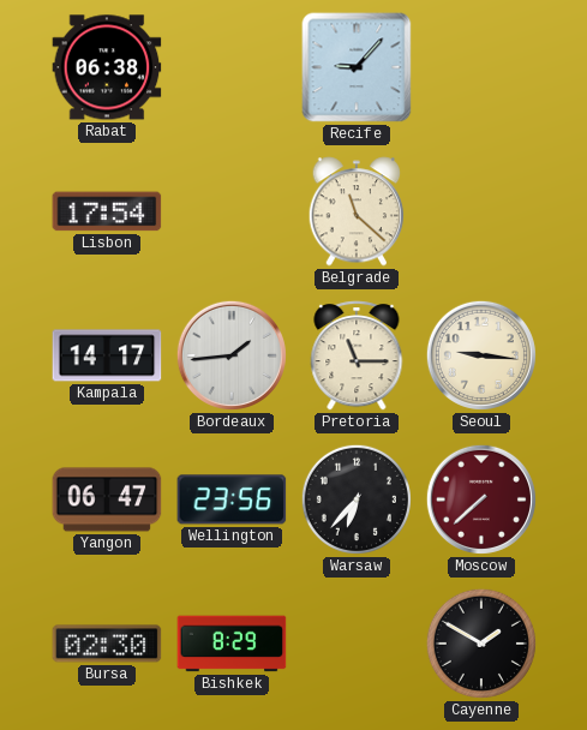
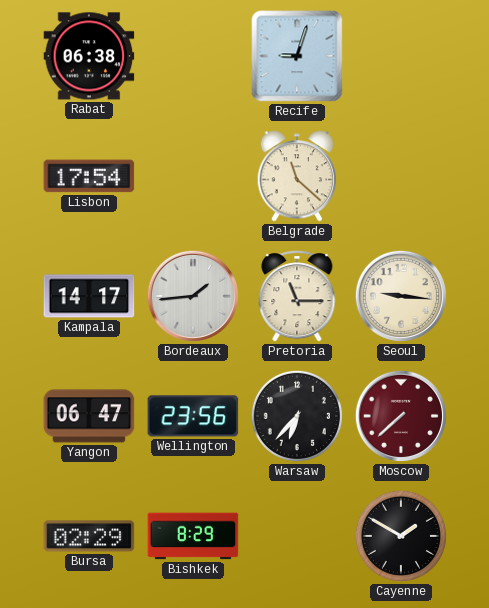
Recife: 9:07 -> 9:03 (297, 56)
Bursa: 02:30 -> 02:29 (89, 536)
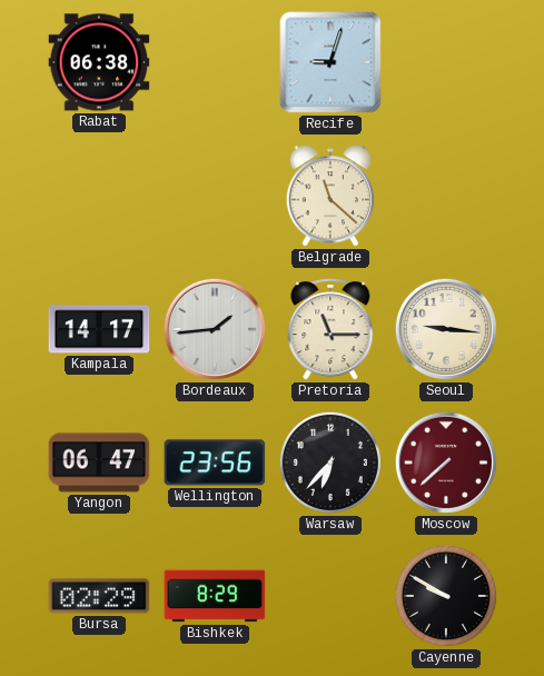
Lisbon: 17:54 -> none (89, 176)
Cayenne: 1:50 -> 9:50 (446, 596)
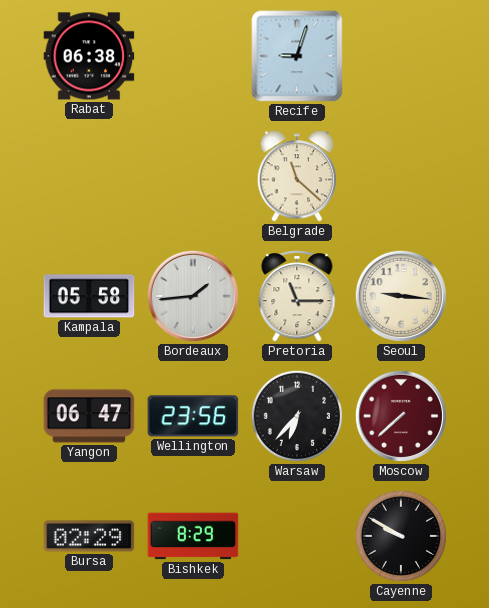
Kampala: 14:17 -> 05:58 (89, 296)
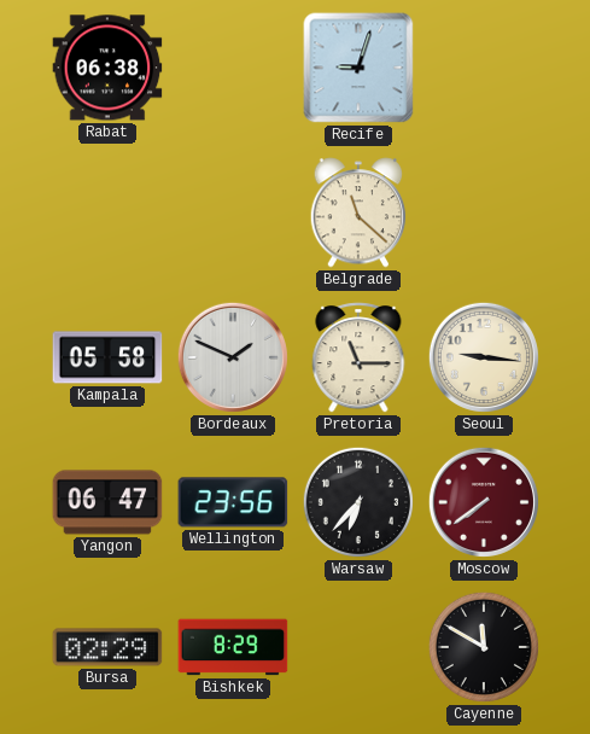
Bordeaux: 1:44 -> 1:49 (233, 357)
Moscow: 7:38 -> 7:39 (484, 502)
Cayenne: 9:50 -> 11:50 (484, 647)
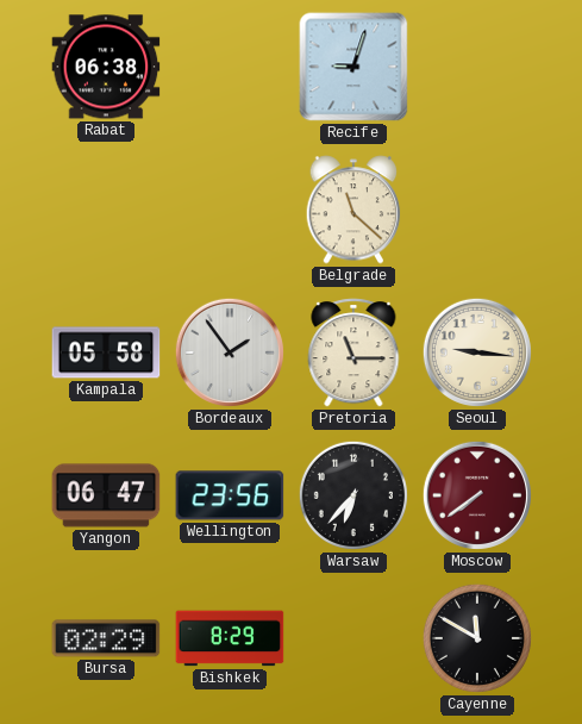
Bordeaux: 1:49 -> 1:54 (230, 352)
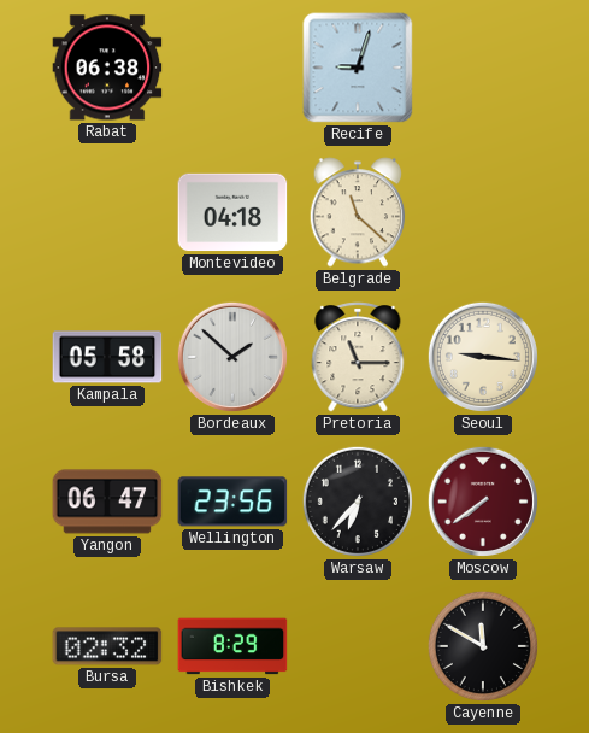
Montevideo: none -> 04:18 (232, 212)
Bordeaux: 1:54 -> 1:52 (232, 357)
Bursa: 02:29 -> 02:32 (107, 646)
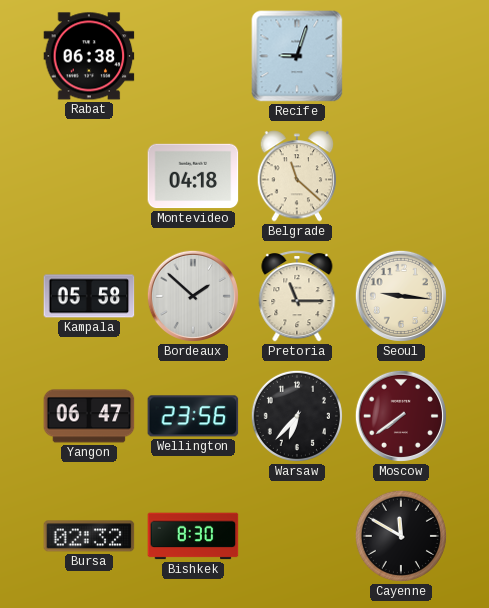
Bishkek: 8:29 -> 8:30 (193, 536)
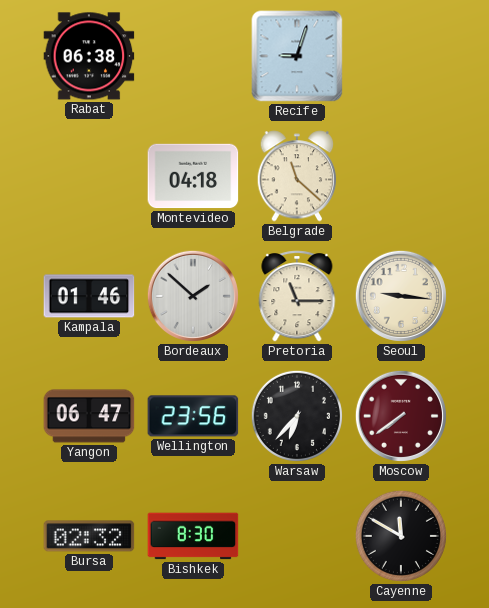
Kampala: 05:58 -> 01:46 (89, 296)
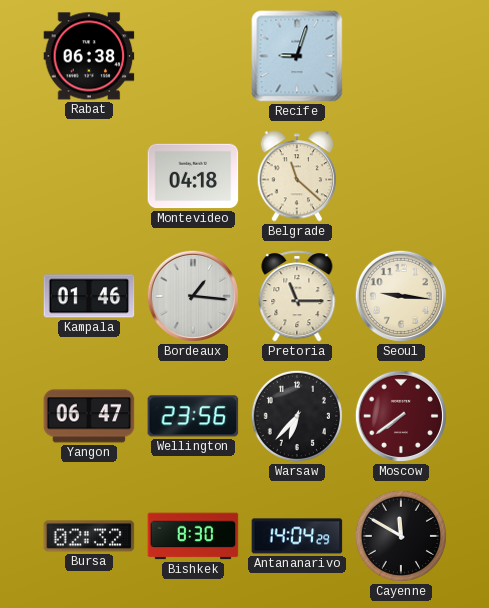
Bordeaux: 1:52 -> 1:16 (193, 296)
Antananarivo: none -> 14:04 (297, 536)
